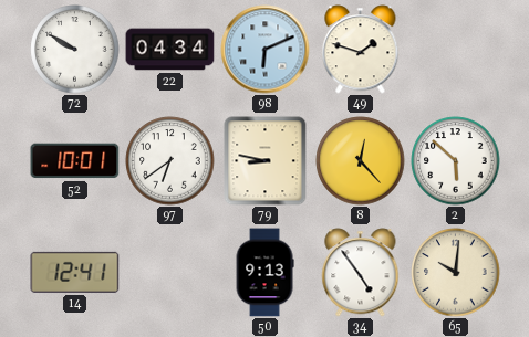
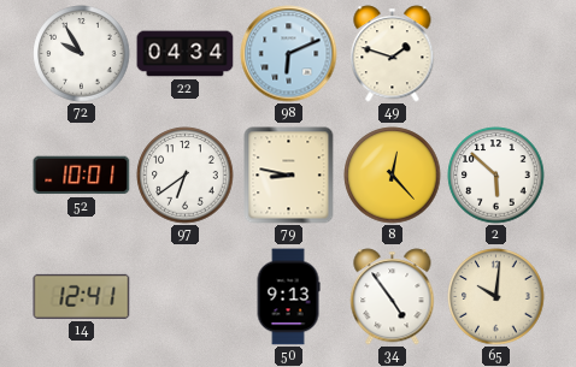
72: 9:50 -> 9:55 (82, 54)
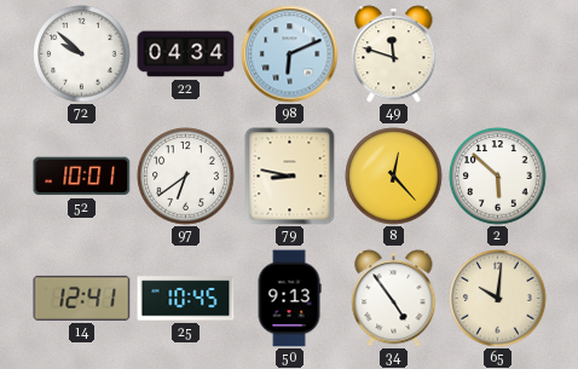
72: 9:55 -> 9:52 (82, 54)
49: 1:48 -> 11:48 (394, 54)
25: none -> 10:45 (186, 299)
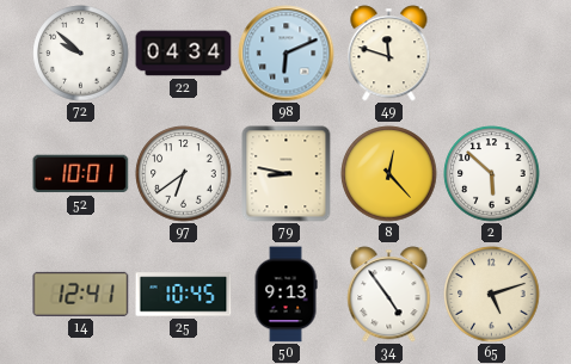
65: 10:01 -> 5:12 (492, 295)
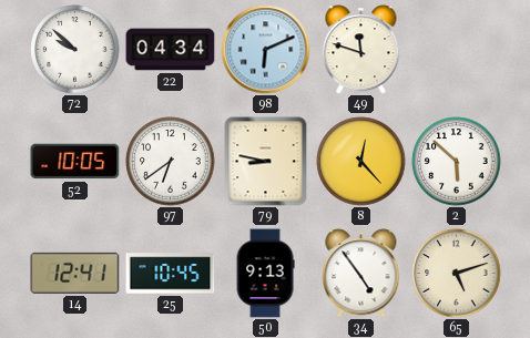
52: 10:01 -> 10:05 (75, 162)
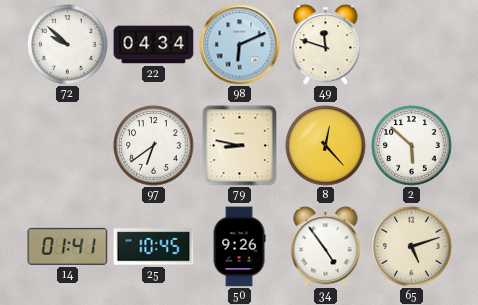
52: 10:05 -> none (75, 162)
14: 12:41 -> 01:41 (68, 246)
50: 9:13 -> 9:26 (239, 247)
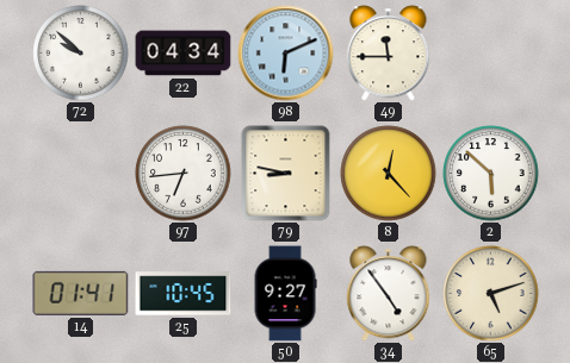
49: 11:48 -> 11:45 (389, 54)
97: 6:39 -> 6:44 (184, 174)
50: 9:26 -> 9:27 (285, 294)
